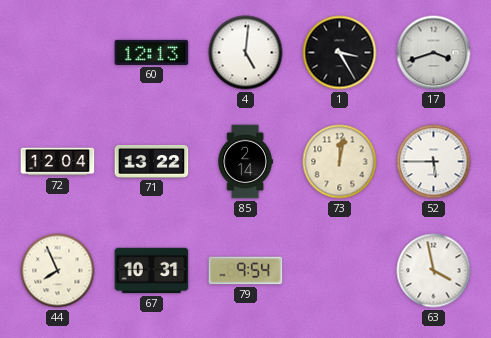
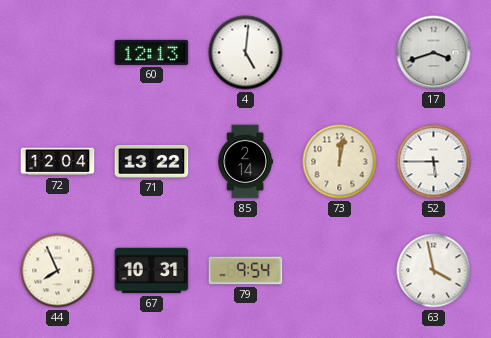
1: 3:25 -> none (340, 53)
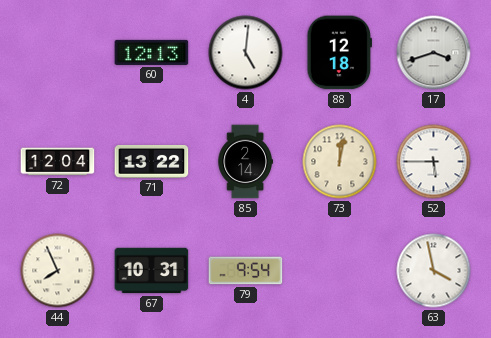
88: none -> 12:18 (340, 53)
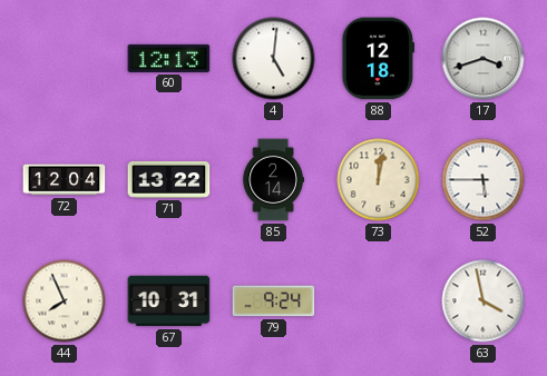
79: 9:54 -> 9:24 (274, 301)
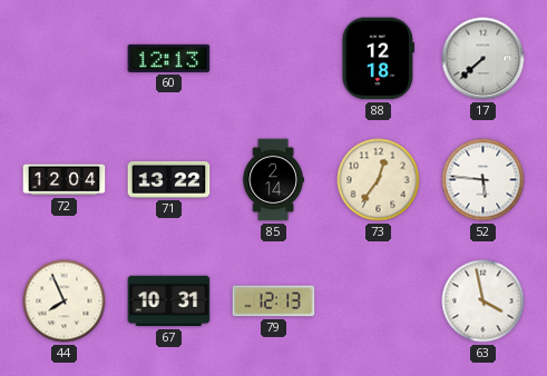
4: 5:01 -> none (274, 59)
17: 3:42 -> 7:38 (483, 59)
73: 12:02 -> 12:36 (379, 180)
52: 5:45 -> 5:46 (483, 180)
79: 9:24 -> 12:13 (274, 301)
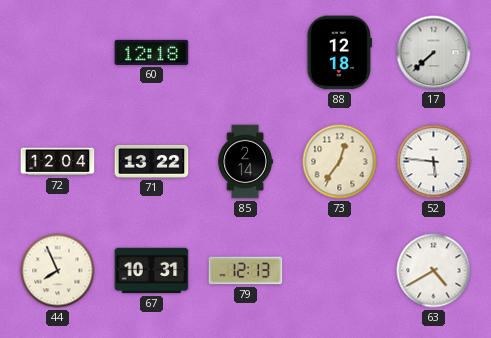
60: 12:13 -> 12:18 (152, 52)
63: 3:58 -> 4:40 (434, 271)
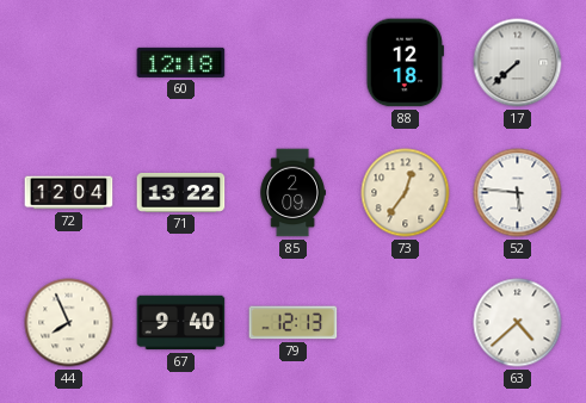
85: 2:14 -> 2:09 (292, 193)
67: 10:31 -> 9:40 (181, 323)
63: 4:40 -> 4:38 (518, 323)
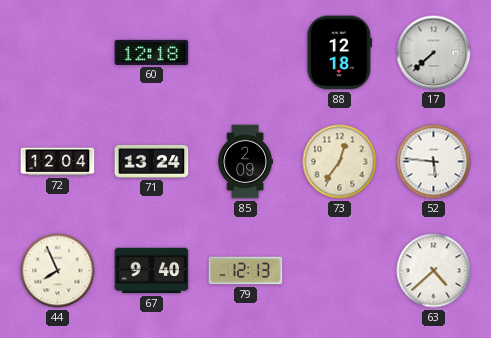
71: 13:22 -> 13:24 (152, 161)
